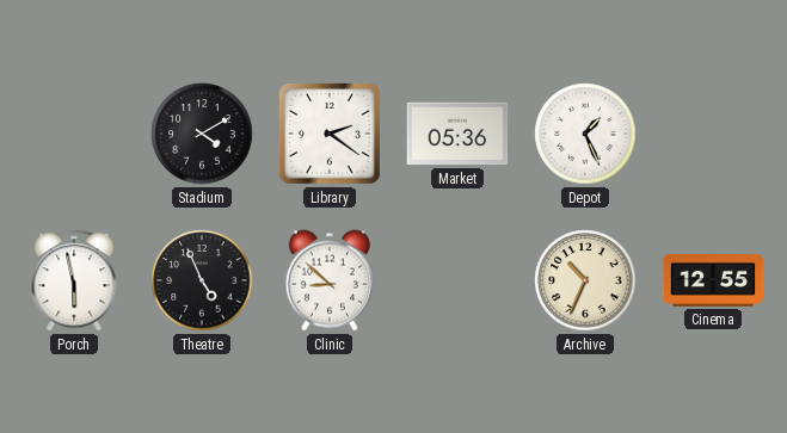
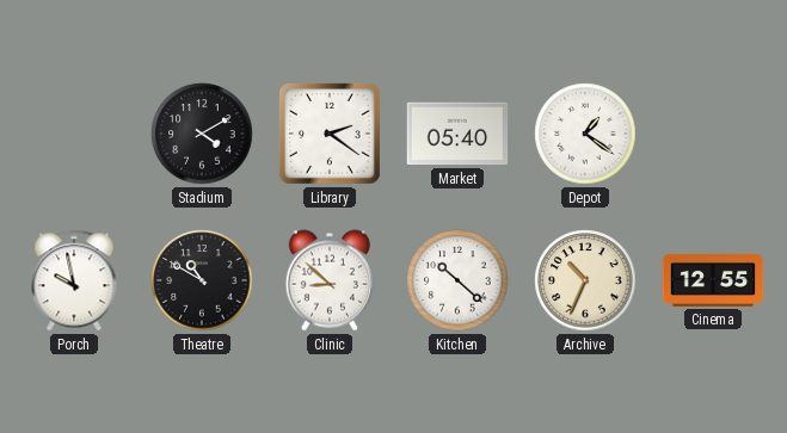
Market: 05:36 -> 05:40 (457, 134)
Depot: 1:26 -> 1:21 (585, 134)
Porch: 5:58 -> 9:58 (74, 280)
Theatre: 4:56 -> 10:50 (202, 280)
Kitchen: none -> 10:22 (457, 280)
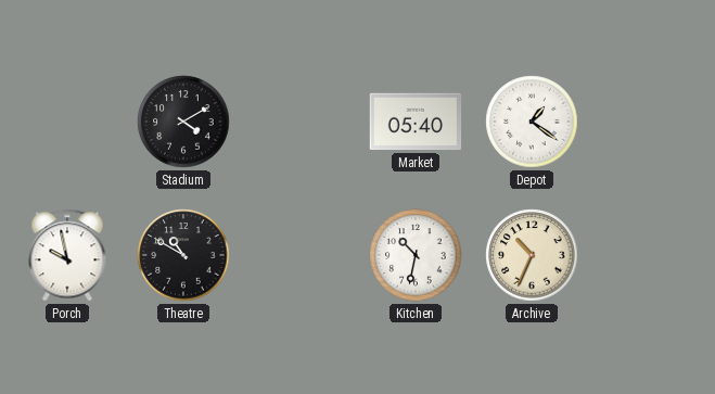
Library: 2:21 -> none (330, 134)
Clinic: 8:52 -> none (328, 280)
Kitchen: 10:22 -> 10:32 (416, 255)
Cinema: 12:55 -> none (713, 282)
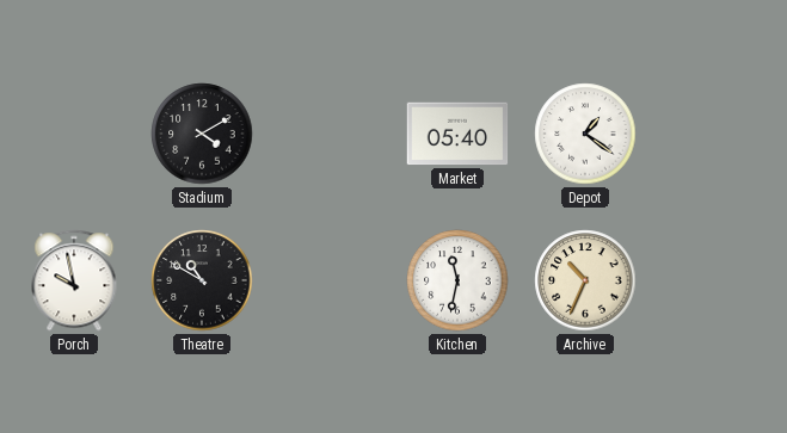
Kitchen: 10:32 -> 11:32 (457, 280)
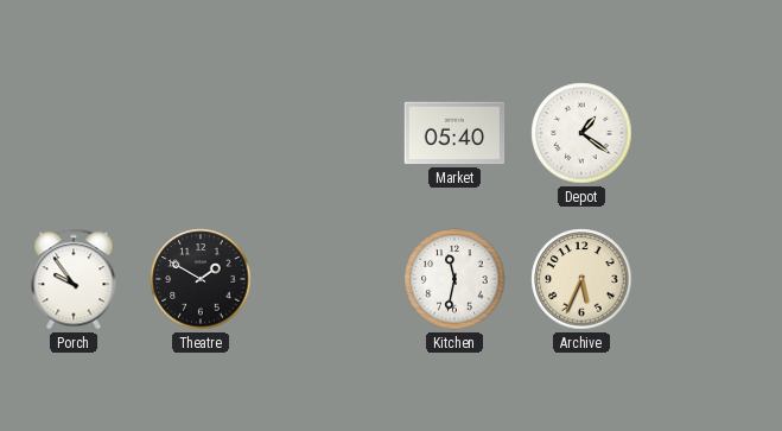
Stadium: 4:10 -> none (202, 134)
Porch: 9:58 -> 9:54 (74, 279)
Theatre: 10:50 -> 1:50 (201, 279)
Archive: 10:34 -> 5:34 (581, 279)
